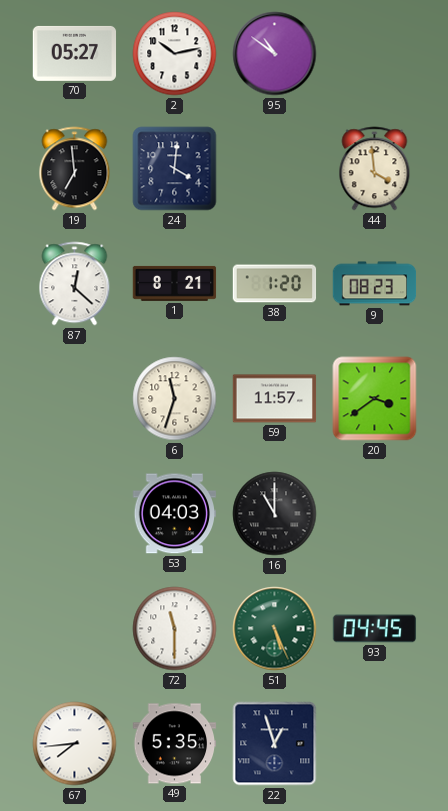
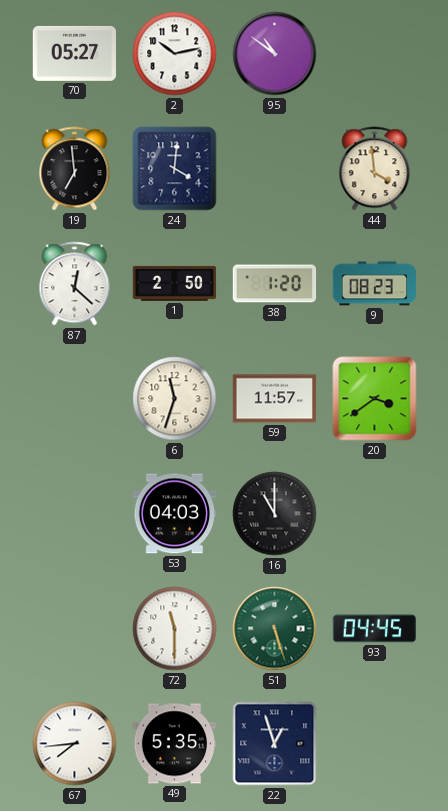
1: 8:21 -> 2:50 (175, 283)
51: 5:26 -> 5:27 (275, 629)
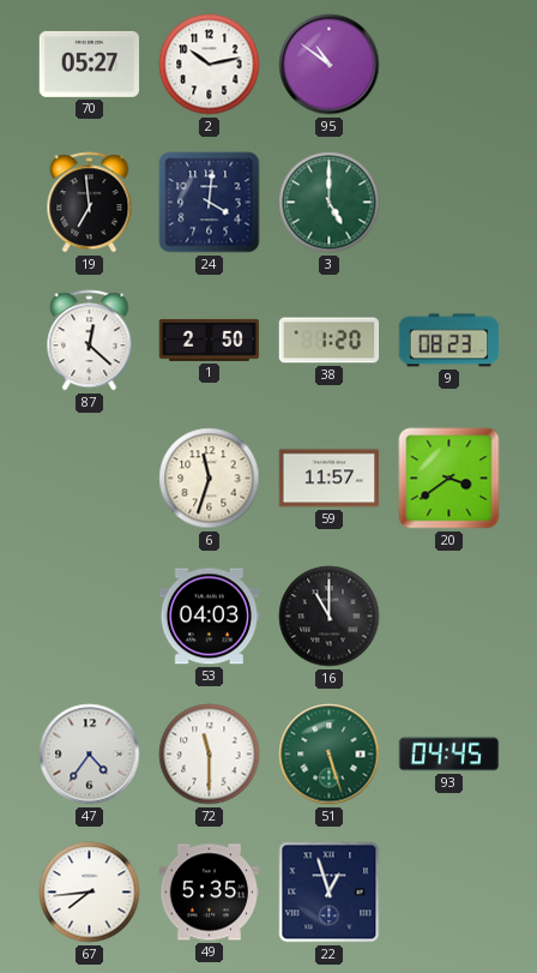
3: none -> 5:00 (330, 203)
44: 3:59 -> none (375, 169)
47: none -> 4:36 (90, 755)
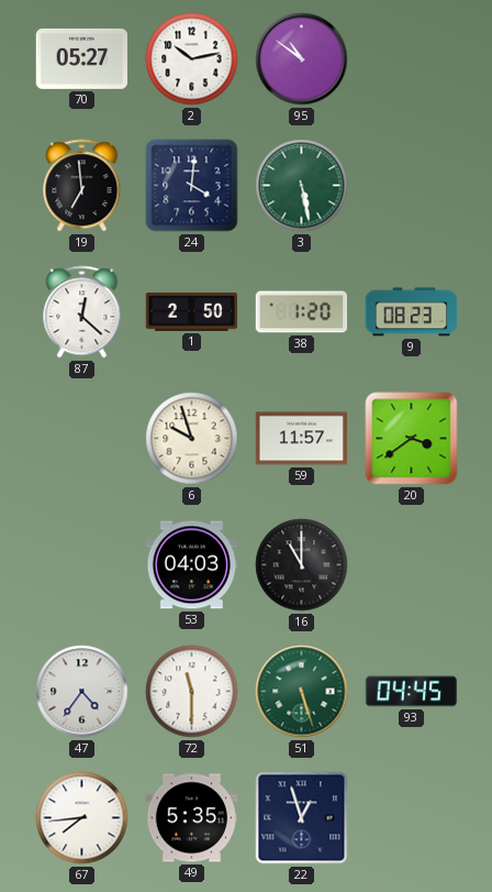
3: 5:00 -> 5:28 (302, 186)
6: 11:33 -> 9:57 (192, 439)
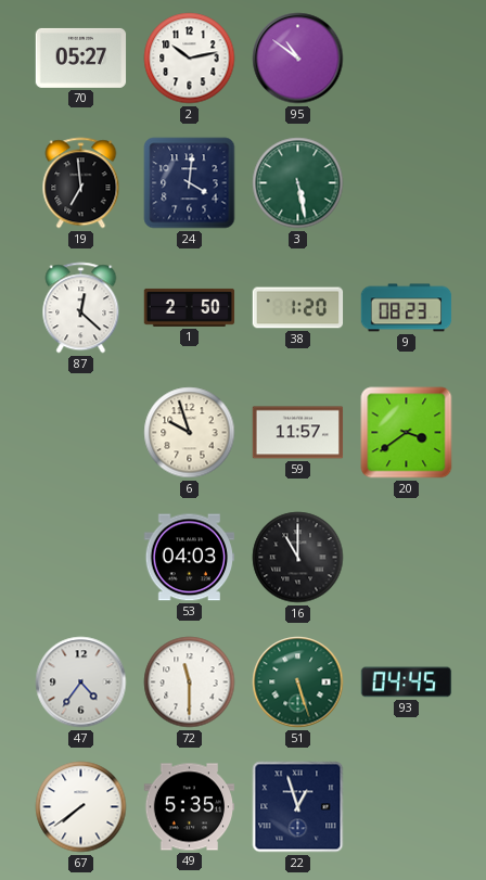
67: 7:44 -> 7:39 (81, 807)
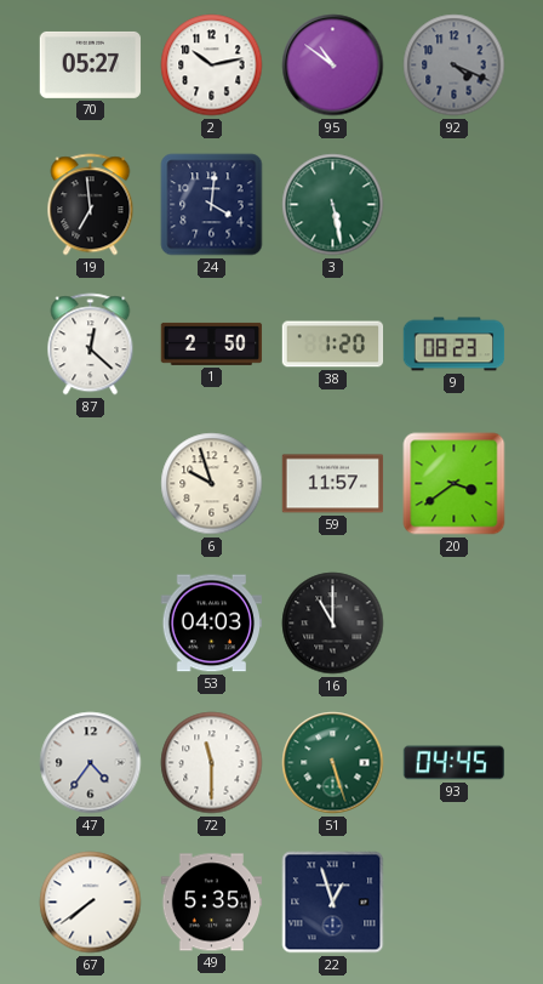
92: none -> 4:19 (455, 66)
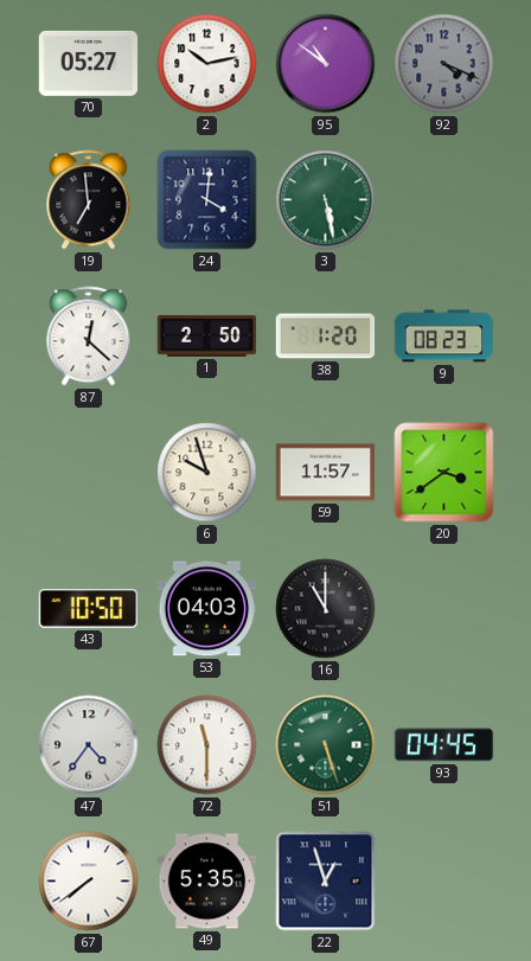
43: none -> 10:50 (88, 608)
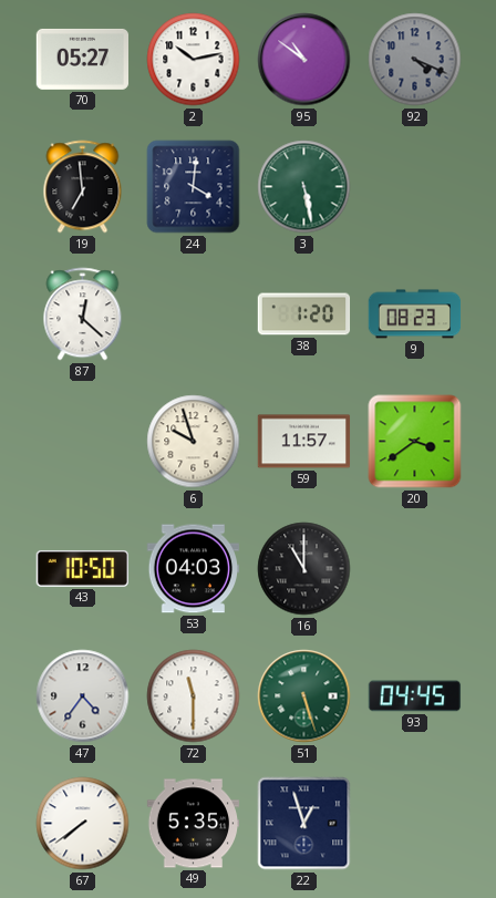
1: 2:50 -> none (207, 335)
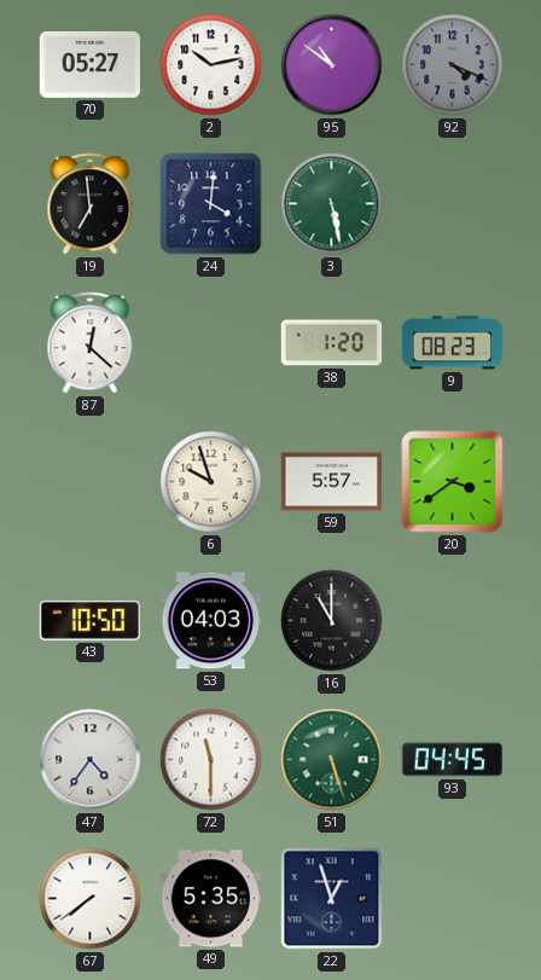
59: 11:57 -> 5:57 (332, 482)
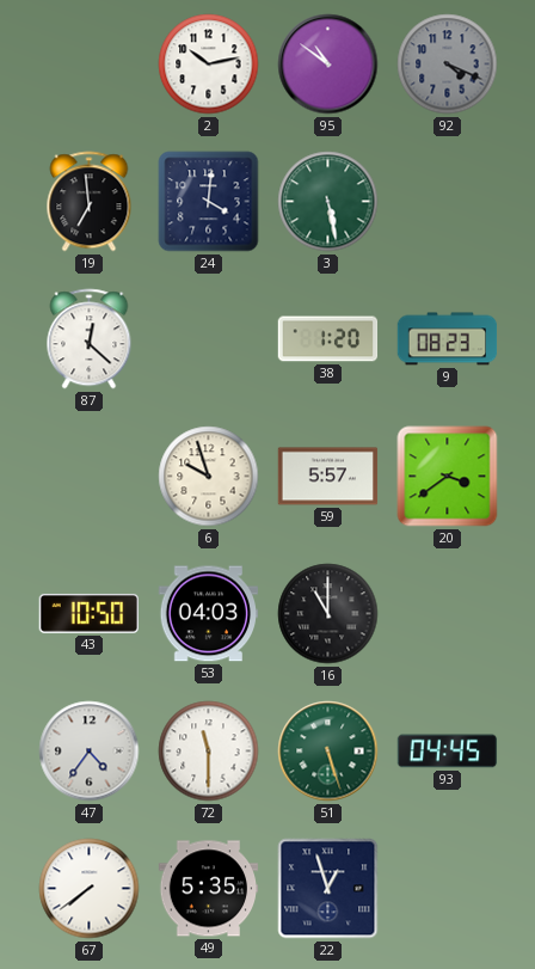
70: 05:27 -> none (91, 64)
